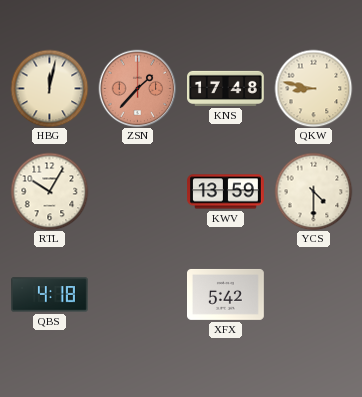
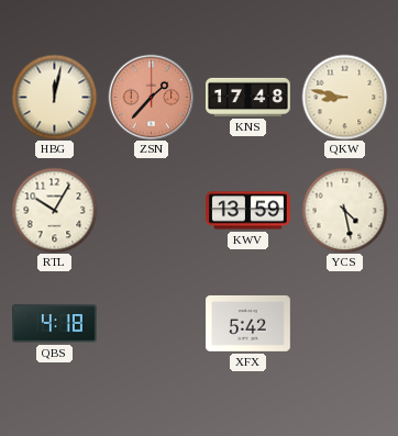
YCS: 4:30 -> 4:28 (344, 210)
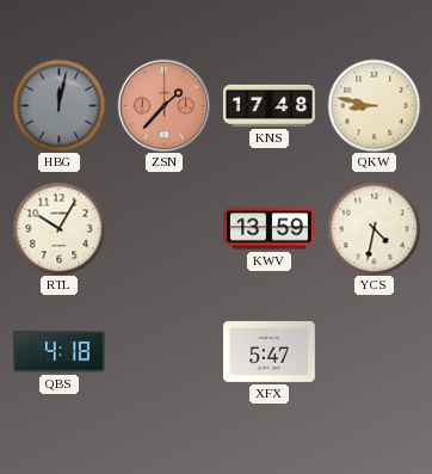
HBG dial: cream -> grey (58, 105)
YCS: 4:28 -> 4:32 (374, 228)
XFX: 5:42 -> 5:47 (270, 351)
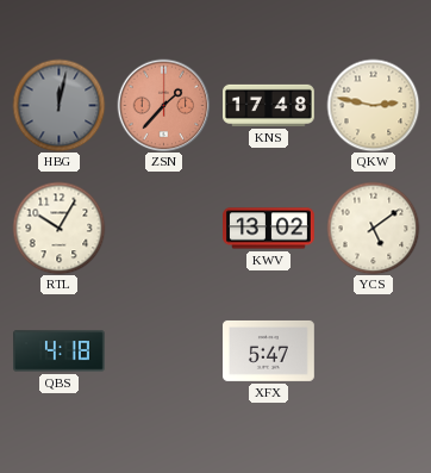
QKW: 8:47 -> 2:47 (373, 105)
KWV: 13:59 -> 13:02 (269, 229)
YCS: 4:32 -> 5:09 (373, 228)
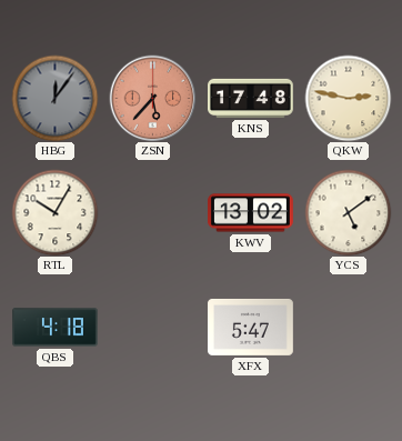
HBG: 12:02 -> 12:06 (54, 98)
ZSN: 1:37 -> 5:37 (152, 98)
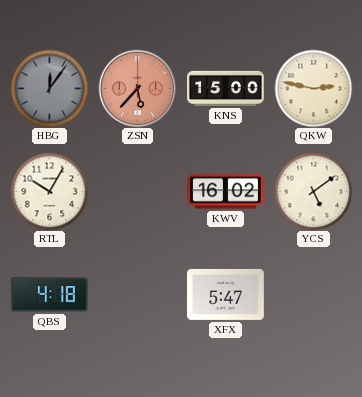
KNS: 17:48 -> 15:00 (226, 88)
KWV: 13:02 -> 16:02 (226, 192)
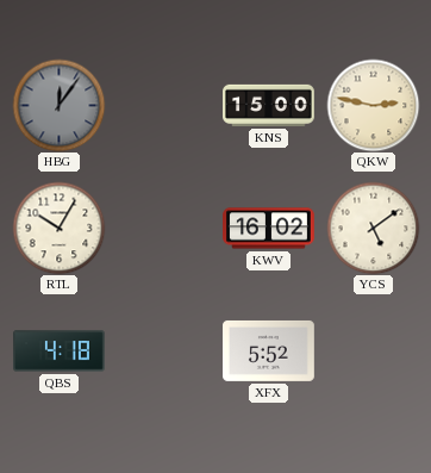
ZSN: 5:37 -> none (137, 88)
XFX: 5:47 -> 5:52 (269, 350)
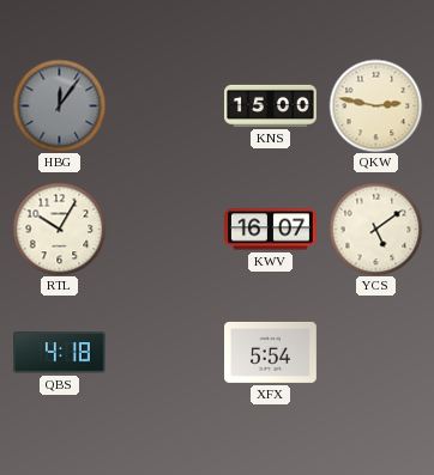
KWV: 16:02 -> 16:07 (271, 230)
XFX: 5:52 -> 5:54 (271, 352)
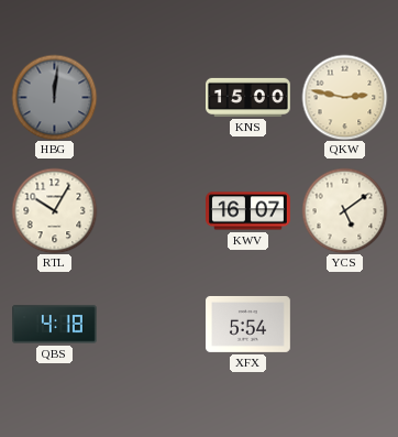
HBG: 12:06 -> 12:01 (54, 97)
